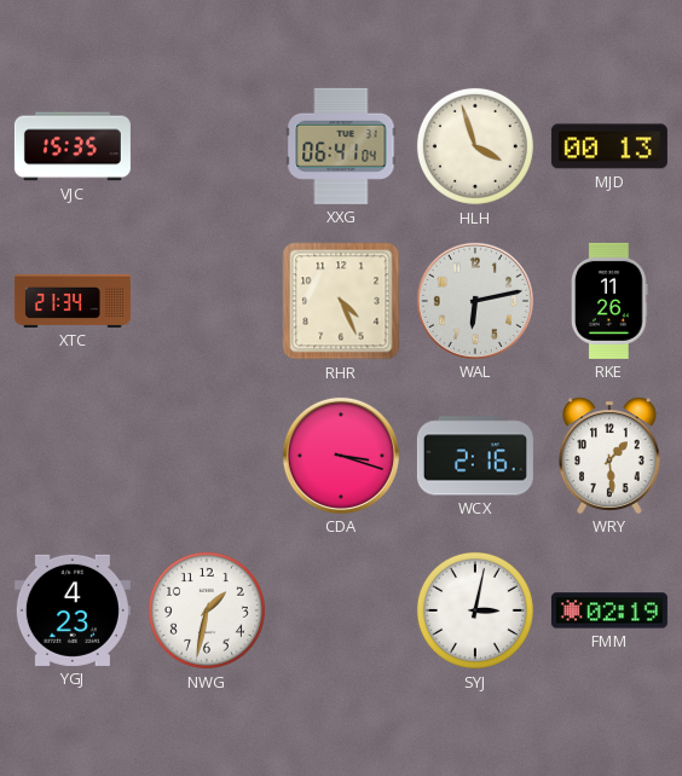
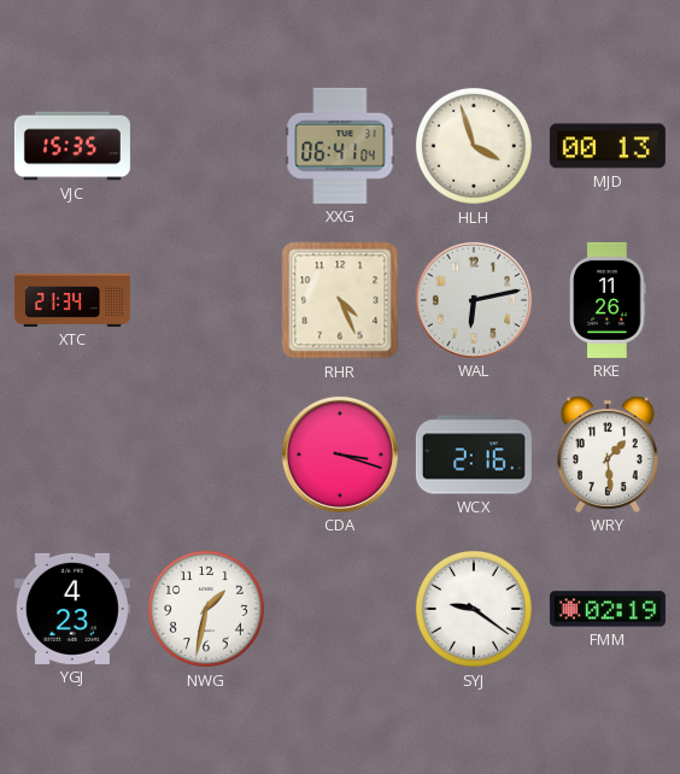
SYJ: 3:02 -> 9:21 (474, 609)
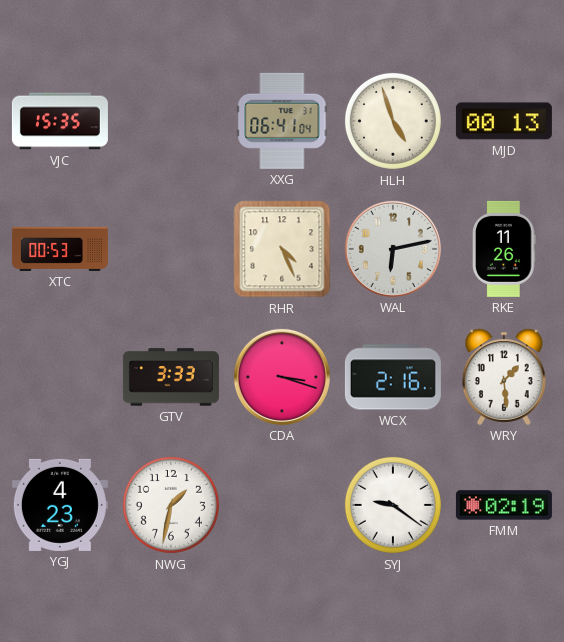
HLH: 3:57 -> 4:57 (393, 121)
XTC: 21:34 -> 00:53 (60, 249)
GTV: none -> 3:33 (171, 377)
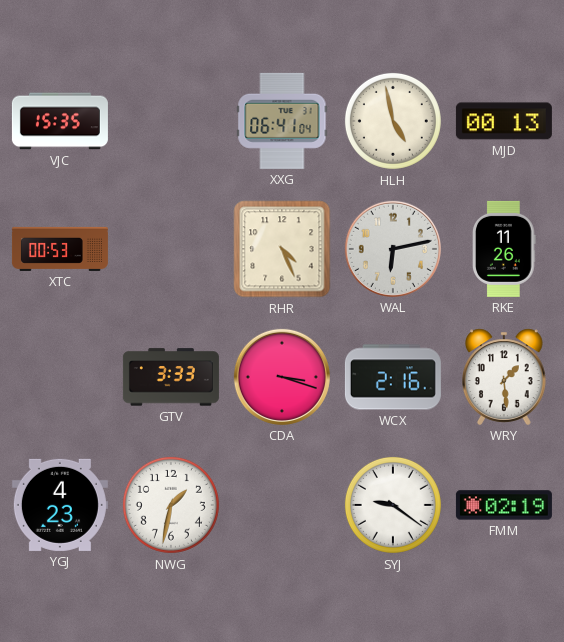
HLH: 4:57 -> 4:58 (393, 121)
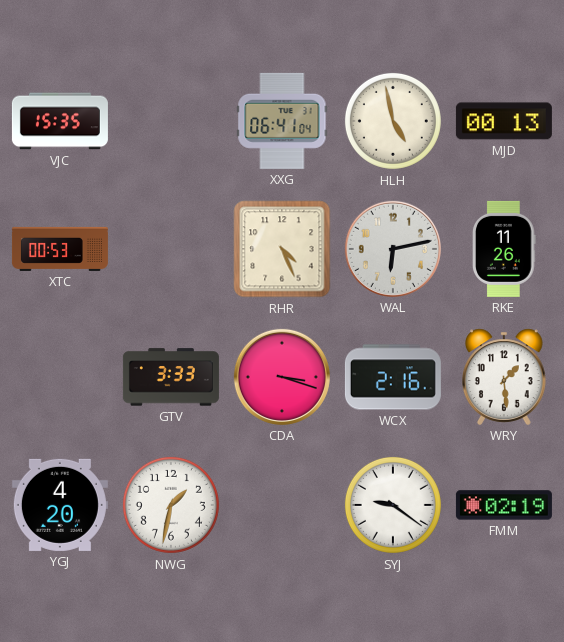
YGJ: 4:23 -> 4:20 (60, 505)
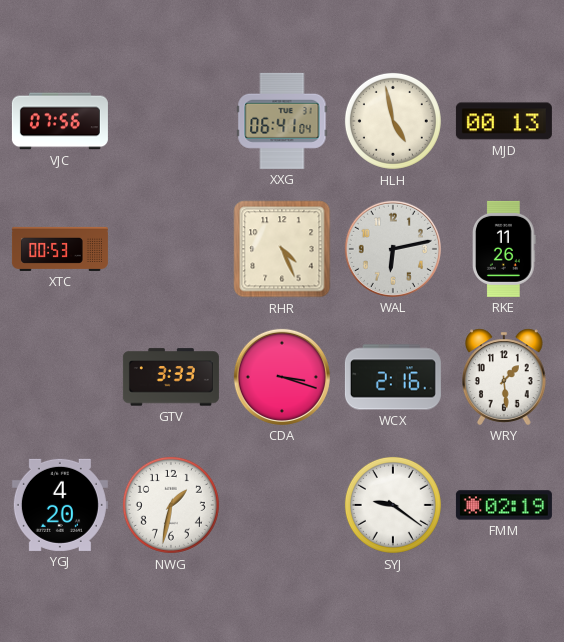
VJC: 15:35 -> 07:56 (60, 121)
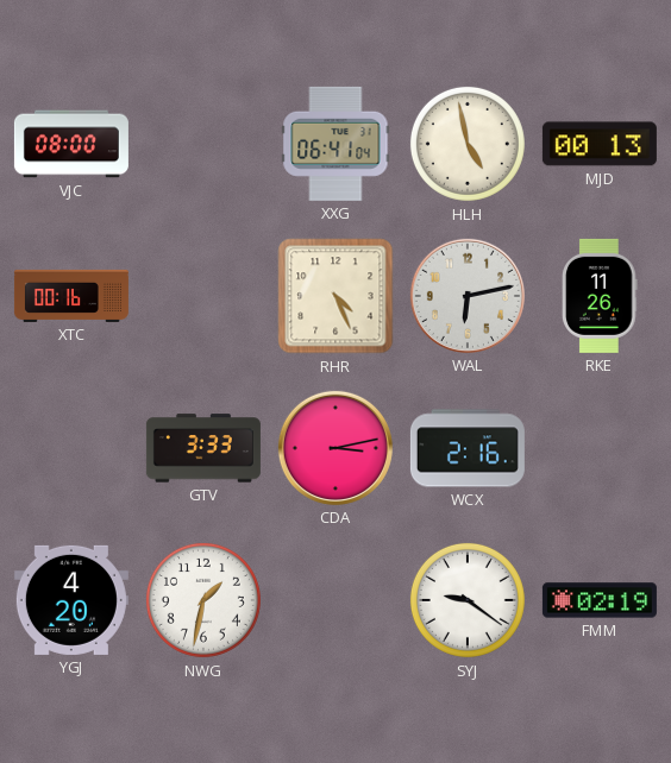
VJC: 07:56 -> 08:00 (71, 144)
XTC: 00:53 -> 00:16 (71, 296)
CDA: 3:18 -> 3:13 (335, 448)
WRY: 1:29 -> none (505, 377)
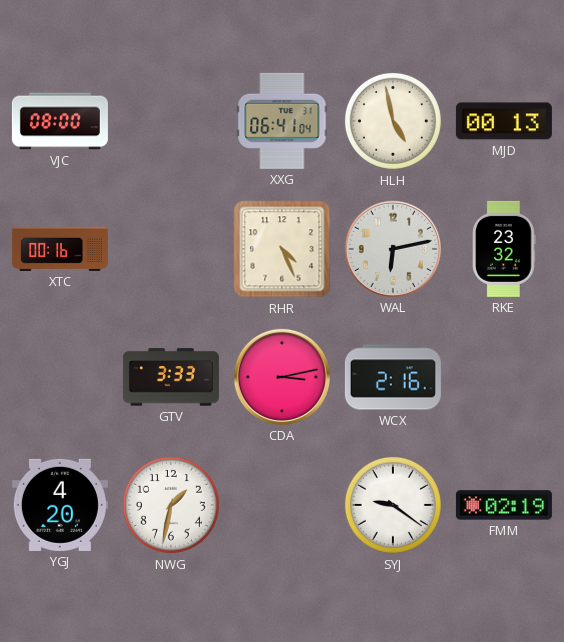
RKE: 11:26 -> 23:32 (505, 249)
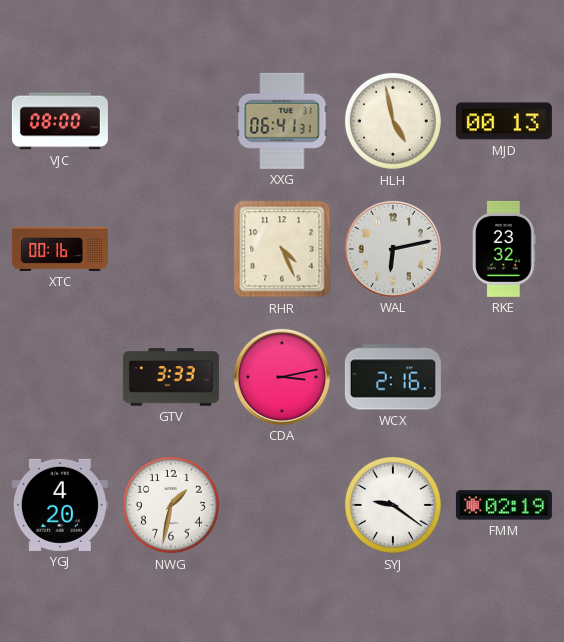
XXG: 06:41:04 -> 06:41:31 (282, 121)
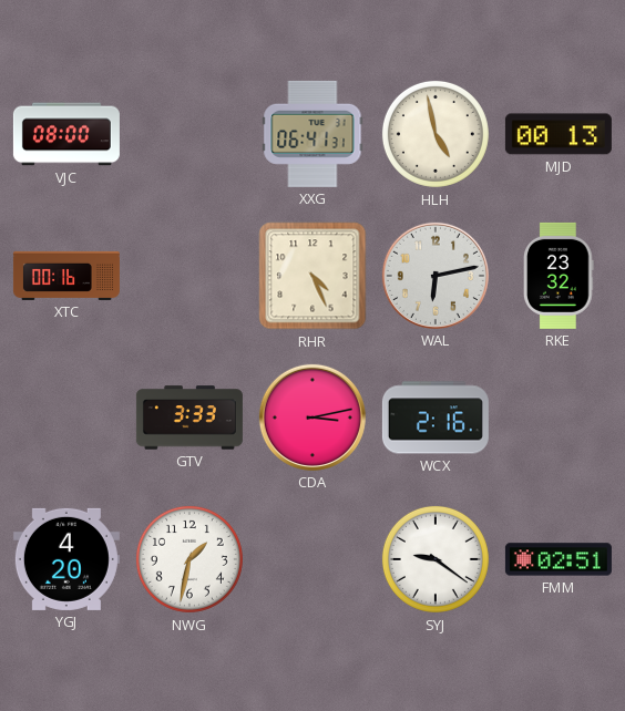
FMM: 02:19 -> 02:51 (559, 559)
